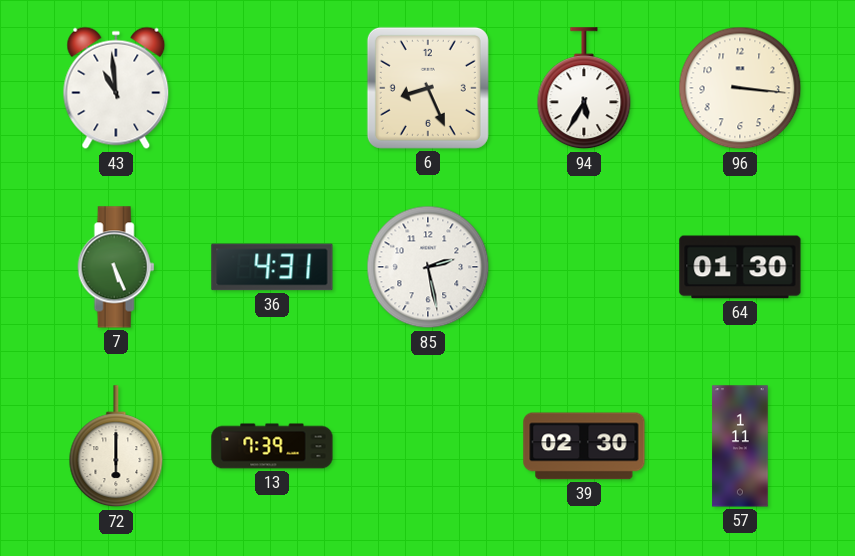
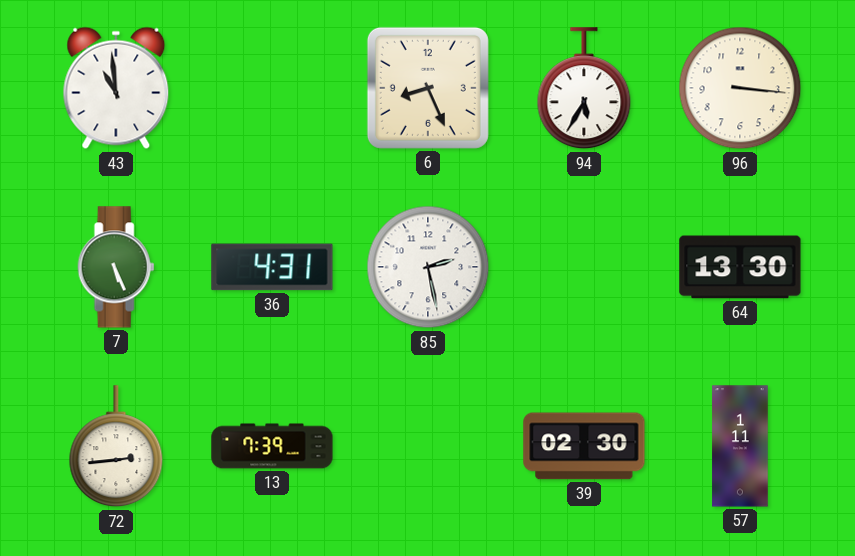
64: 01:30 -> 13:30 (740, 267)
72: 6:00 -> 2:44 (116, 447)
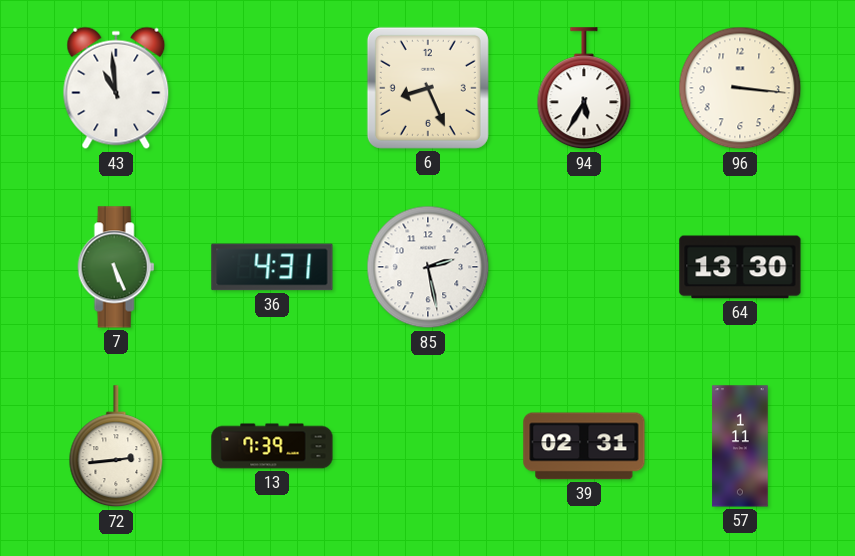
39: 02:30 -> 02:31 (584, 446)
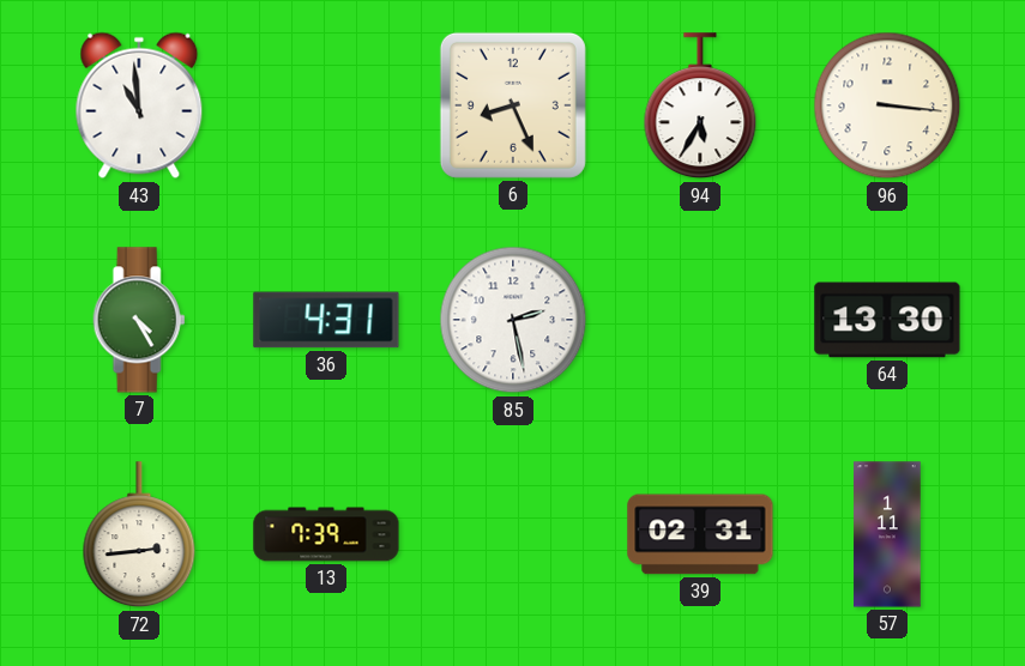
7: 5:26 -> 4:25 (139, 320)
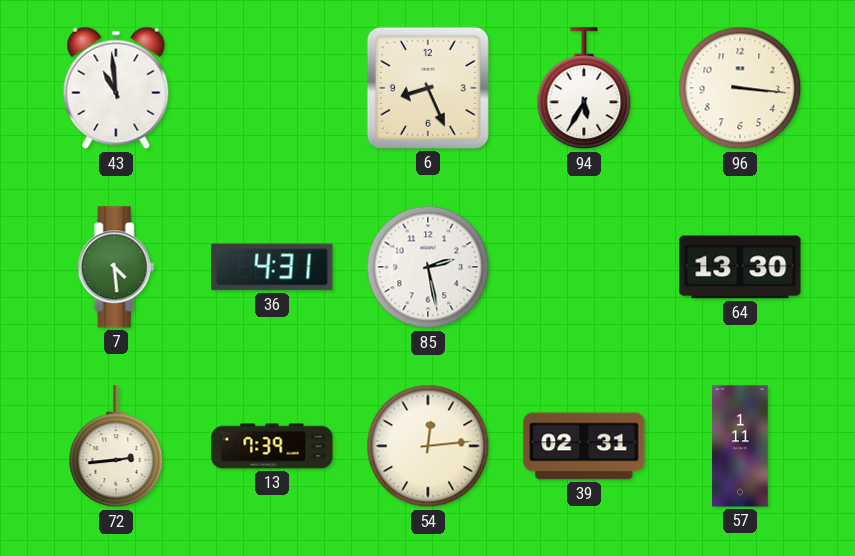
7: 4:25 -> 4:29 (116, 267)
54: none -> 12:14 (428, 446)
